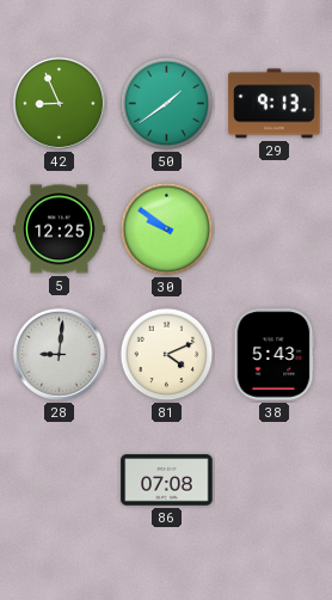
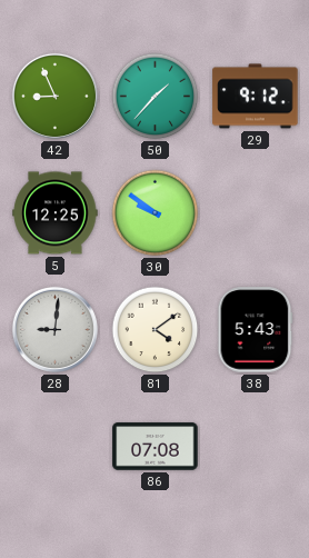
50: 1:39 -> 1:37 (156, 97)
29: 9:13 -> 9:12 (256, 97)
81: 4:11 -> 4:09 (156, 330)
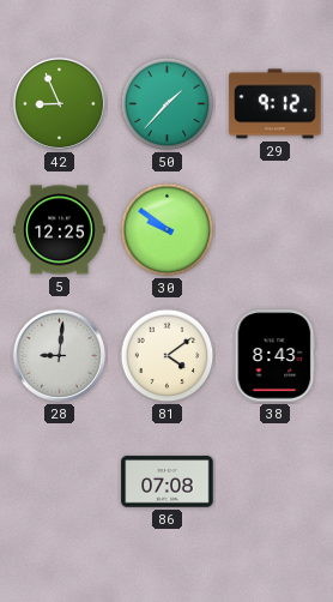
38: 5:43 -> 8:43 (276, 356)
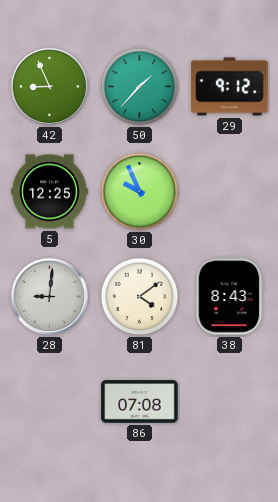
30: 9:51 -> 9:56 (140, 192)
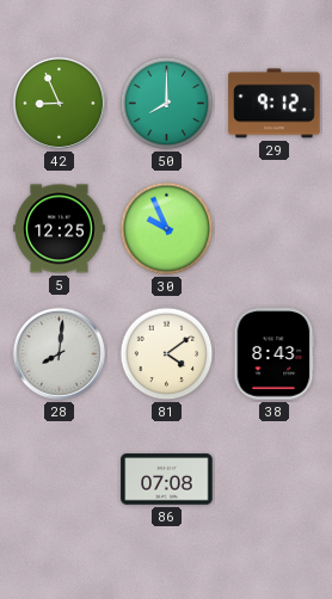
50: 1:37 -> 8:00 (167, 104)
28: 9:01 -> 8:01 (59, 353)
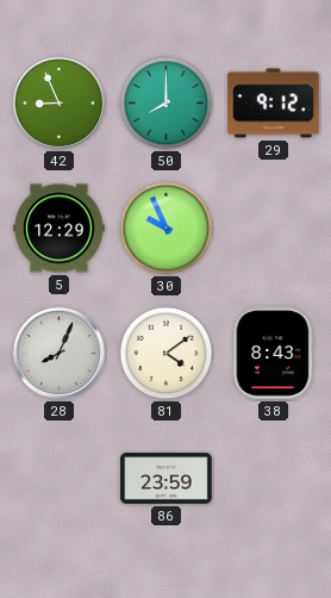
5: 12:25 -> 12:29 (60, 229)
28: 8:01 -> 8:04 (58, 353)
86: 07:08 -> 23:59 (167, 479)
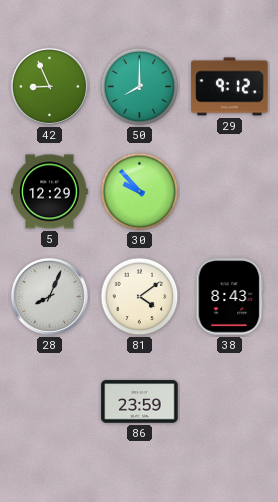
30: 9:56 -> 9:53 (140, 192)
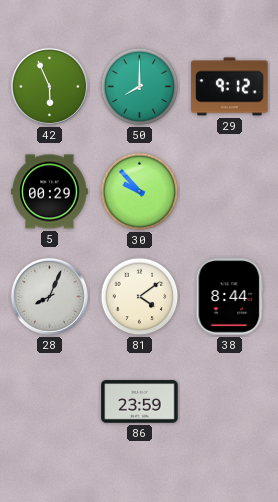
42: 8:56 -> 5:56 (49, 86)
5: 12:29 -> 00:29 (50, 192)
38: 8:43 -> 8:44 (230, 297)
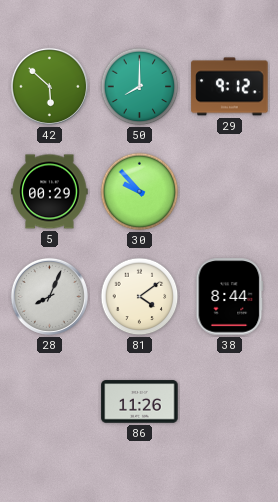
42: 5:56 -> 5:52 (49, 86)
86: 23:59 -> 11:26 (140, 402)
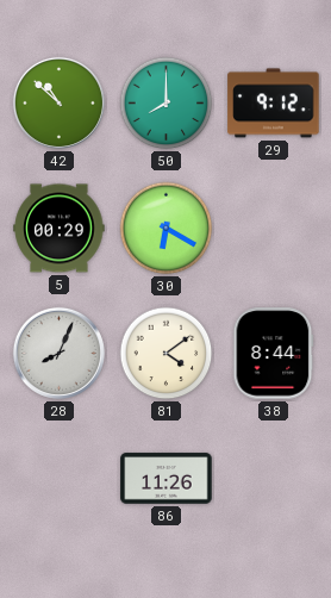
42: 5:52 -> 10:52 (58, 102)
30: 9:53 -> 6:20 (167, 229)
